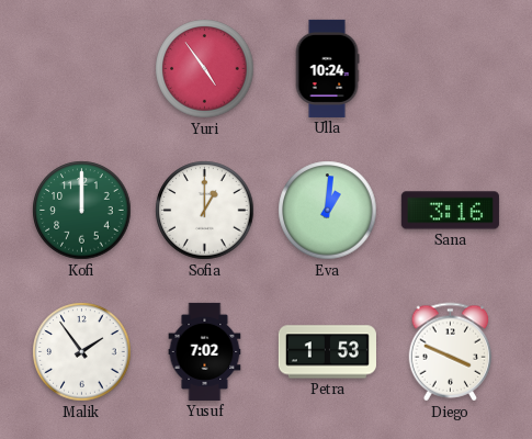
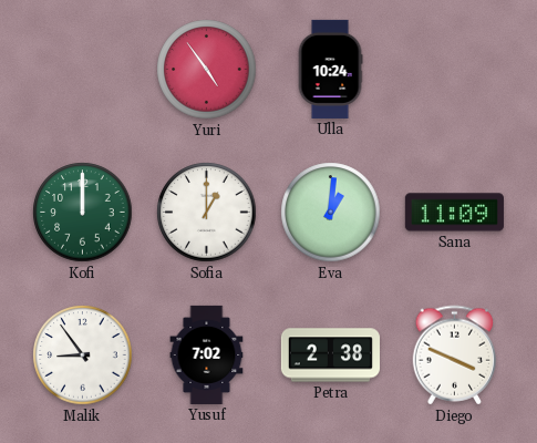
Sana: 3:16 -> 11:09 (454, 213)
Malik: 1:54 -> 8:54 (83, 356)
Petra: 1:53 -> 2:38 (330, 356)
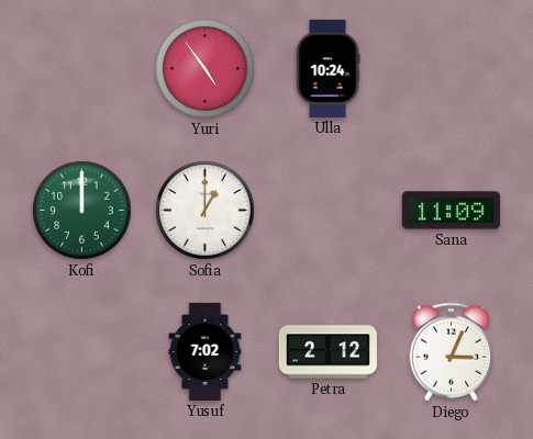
Eva: 1:01 -> none (331, 213)
Malik: 8:54 -> none (83, 356)
Petra: 2:38 -> 2:12 (327, 352)
Diego: 3:49 -> 3:04 (452, 352)
